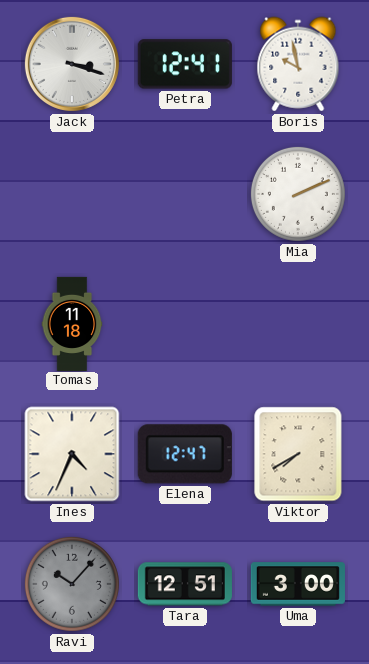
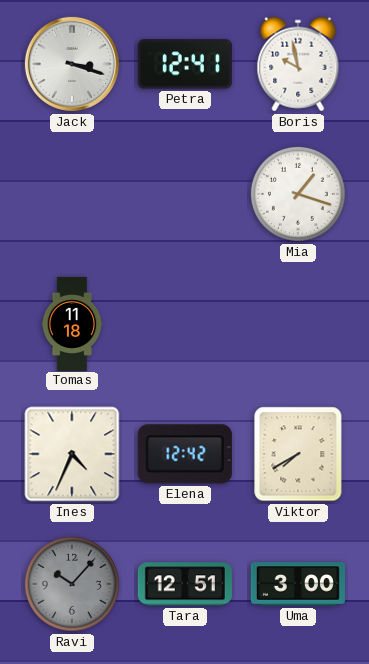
Mia: 2:11 -> 1:18 (298, 194)
Elena: 12:47 -> 12:42 (185, 454)
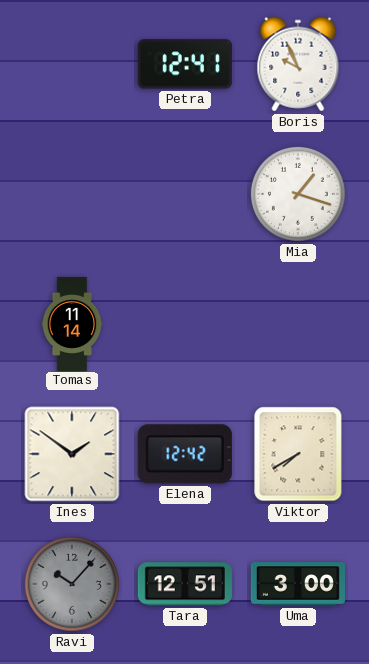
Jack: 3:18 -> none (72, 64)
Boris: 9:58 -> 9:56 (298, 64)
Tomas: 11:18 -> 11:14 (72, 323)
Ines: 4:34 -> 1:51 (72, 454)
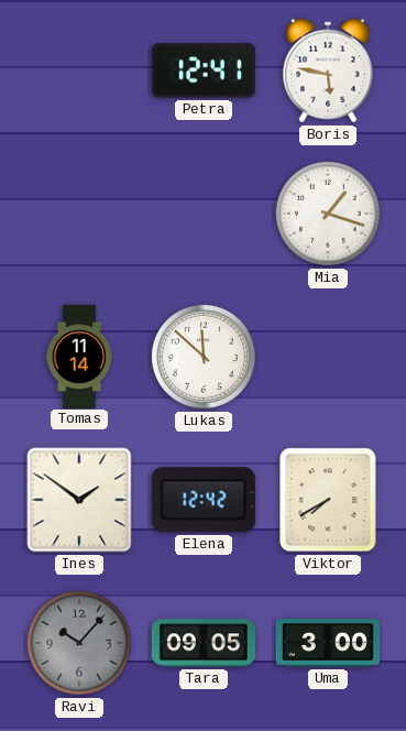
Boris: 9:56 -> 5:47 (328, 70)
Lukas: none -> 11:52 (204, 357)
Tara: 12:51 -> 09:05 (204, 643)
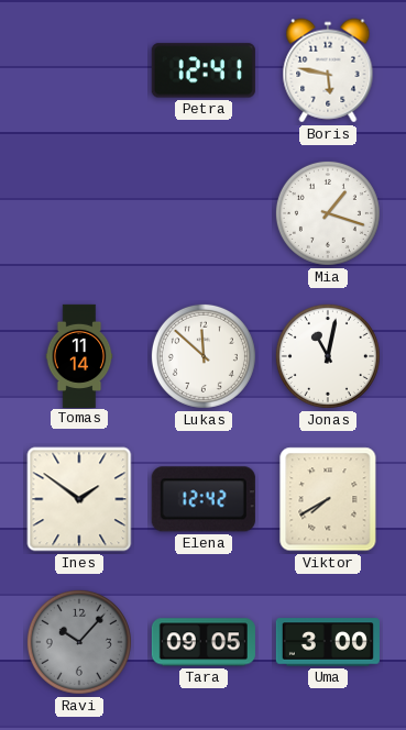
Jonas: none -> 11:02 (328, 356)
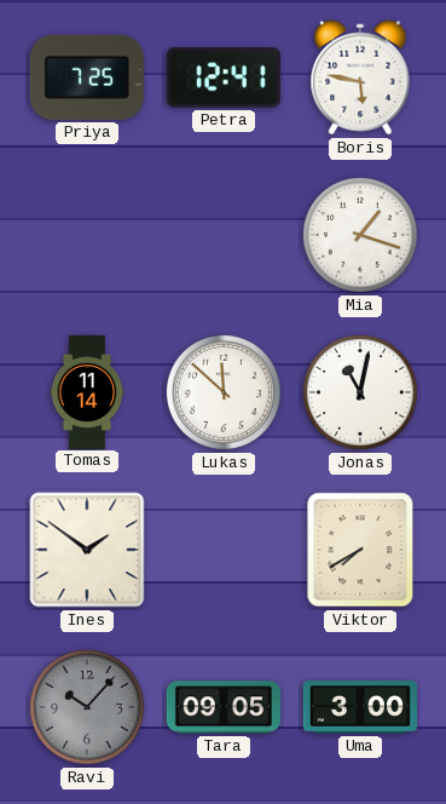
Priya: none -> 7:25 (87, 77)
Elena: 12:42 -> none (204, 499)
